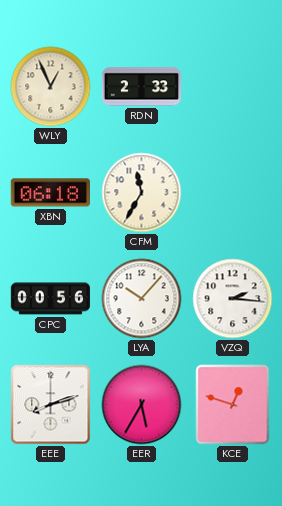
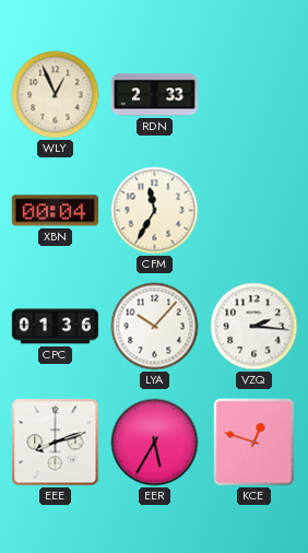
XBN: 06:18 -> 00:04 (55, 211)
CPC: 00:56 -> 01:36 (56, 327)
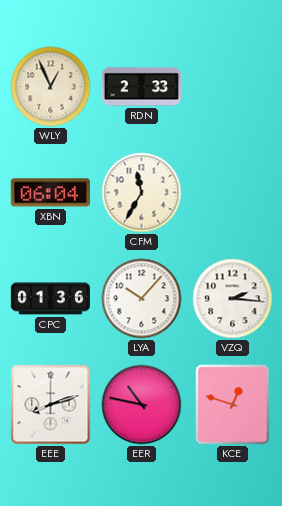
XBN: 00:04 -> 06:04 (50, 193)
EER: 5:35 -> 10:47 (142, 405)
